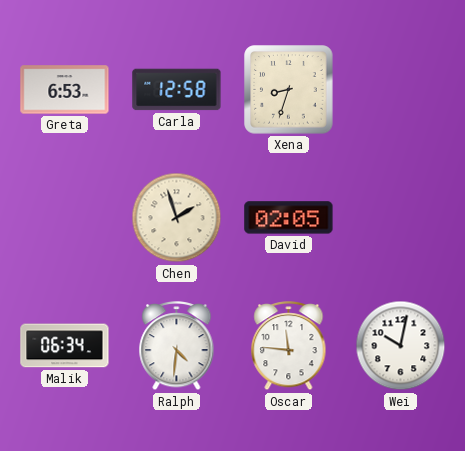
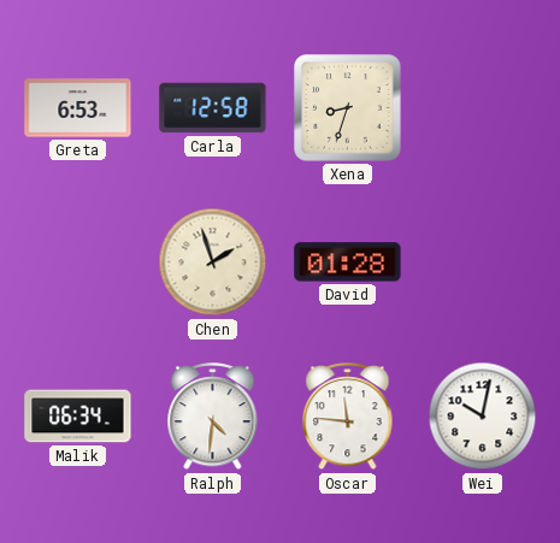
David: 02:05 -> 01:28 (348, 262)
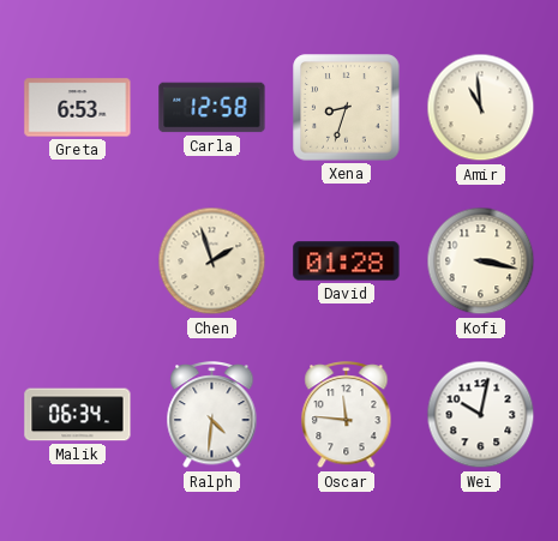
Amir: none -> 10:59 (481, 108)
Kofi: none -> 3:17 (481, 262)
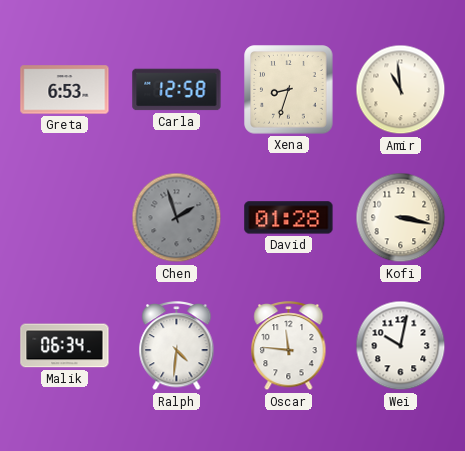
Chen dial: cream -> grey (177, 218)
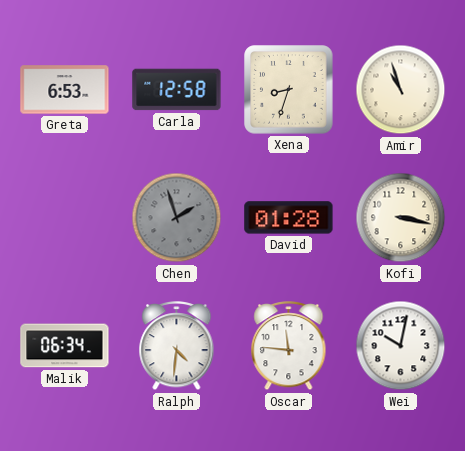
Amir: 10:59 -> 10:57 (401, 90)
